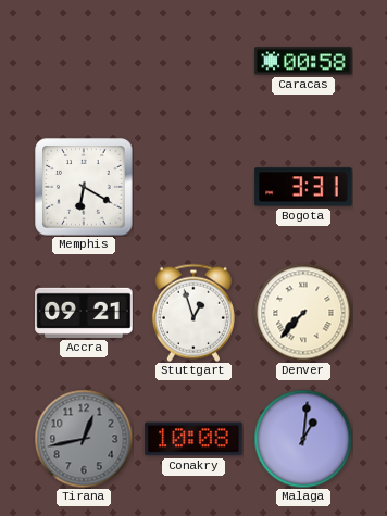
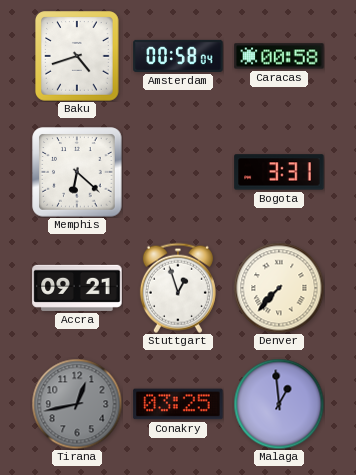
Baku: none -> 4:42 (78, 56)
Amsterdam: none -> 00:58 (178, 56)
Memphis: 6:20 -> 6:22 (77, 172)
Conakry: 10:08 -> 03:25 (178, 404)
Malaga: 1:01 -> 12:59 (279, 404)
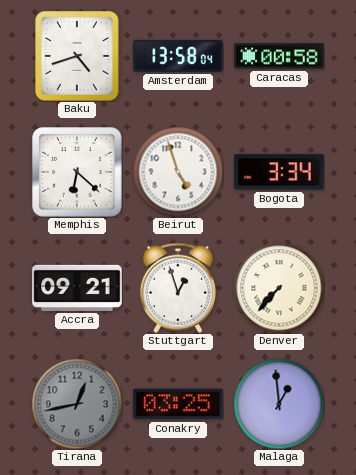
Amsterdam: 00:58 -> 13:58 (178, 56)
Beirut: none -> 4:57 (178, 172)
Bogota: 3:31 -> 3:34 (279, 172)
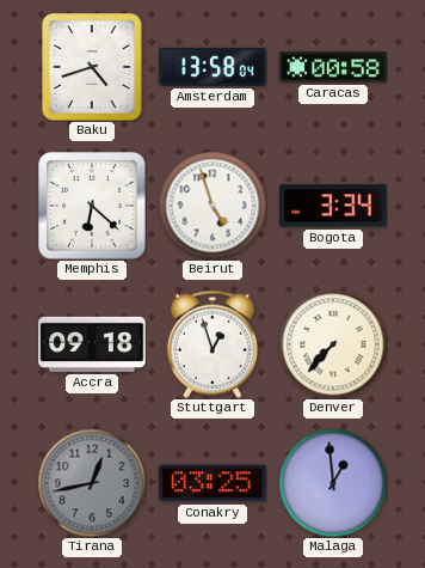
Accra: 09:21 -> 09:18 (92, 344)
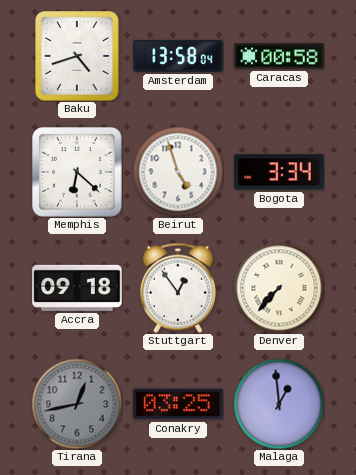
Stuttgart: 12:57 -> 12:54 (178, 288)
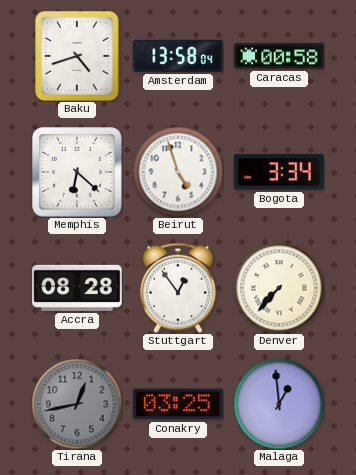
Accra: 09:18 -> 08:28 (77, 288)
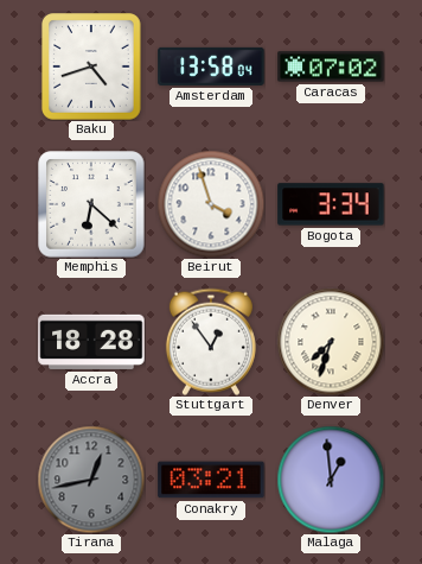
Caracas: 00:58 -> 07:02 (331, 66)
Beirut: 4:57 -> 3:57 (211, 204)
Accra: 08:28 -> 18:28 (91, 342)
Denver: 7:37 -> 7:33 (331, 342)
Conakry: 03:25 -> 03:21 (211, 480)
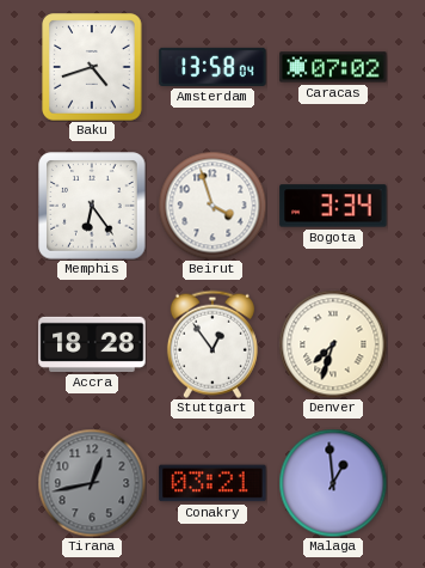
Memphis: 6:22 -> 6:24 (92, 206)
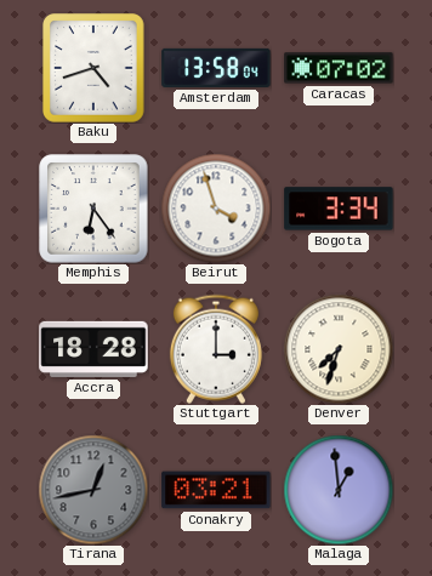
Stuttgart: 12:54 -> 3:00 (216, 349)
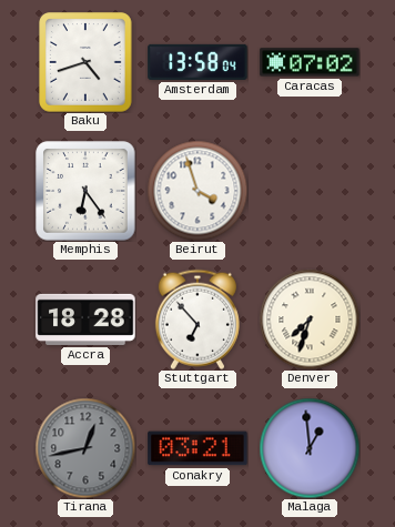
Bogota: 3:34 -> none (339, 209)
Stuttgart: 3:00 -> 6:53 (197, 320)
